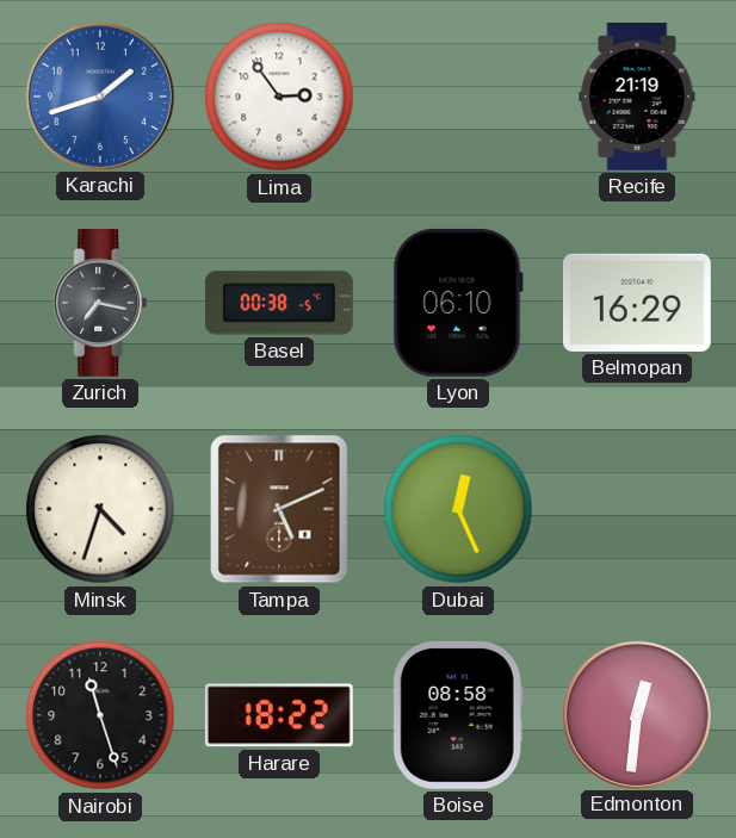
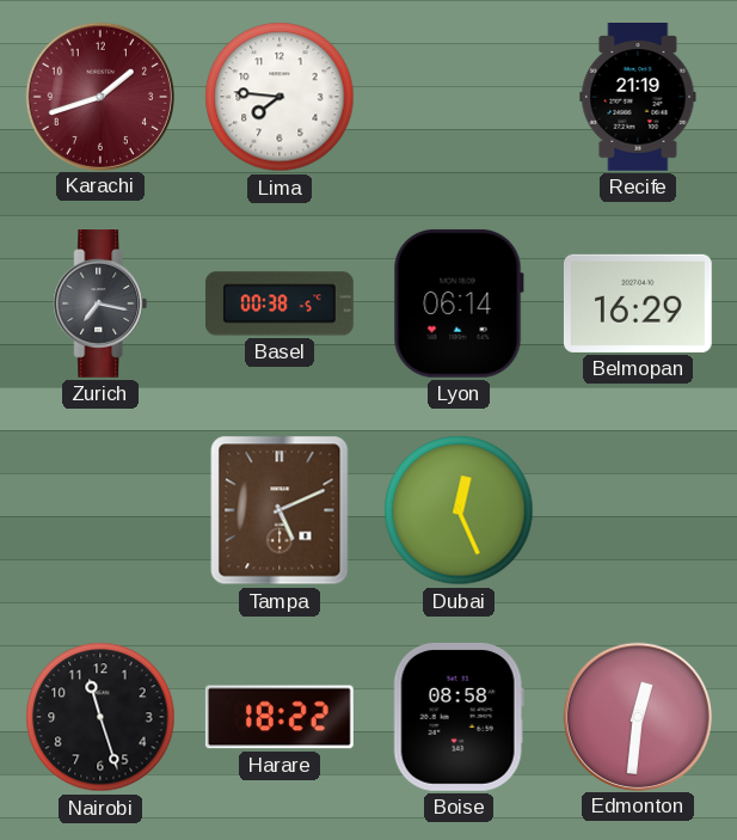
Karachi dial: blue -> burgundy (99, 96)
Lima: 2:54 -> 7:46 (280, 97)
Lyon: 06:10 -> 06:14 (459, 303)
Minsk: 4:33 -> none (100, 509)
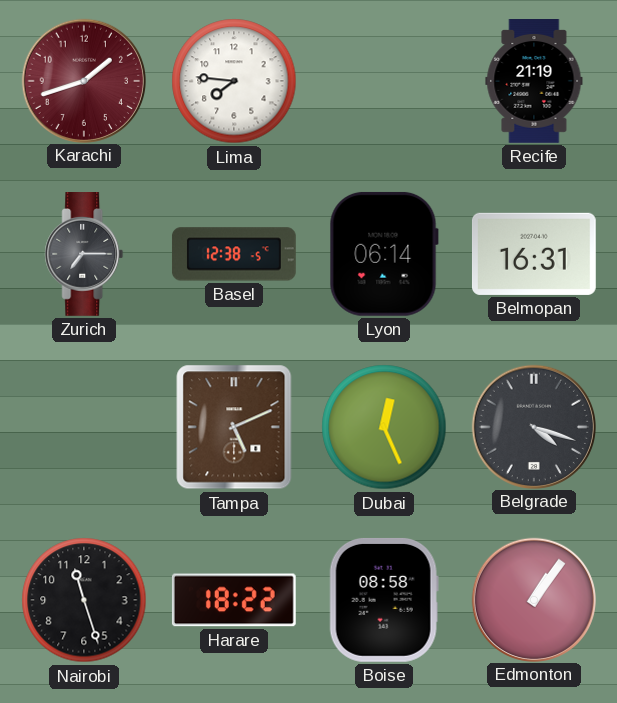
Zurich: 7:17 -> 7:15 (84, 255)
Basel: 00:38 -> 12:38 (234, 254)
Belmopan: 16:29 -> 16:31 (534, 254)
Belgrade: none -> 4:18 (533, 426)
Edmonton: 12:31 -> 1:06 (533, 599)
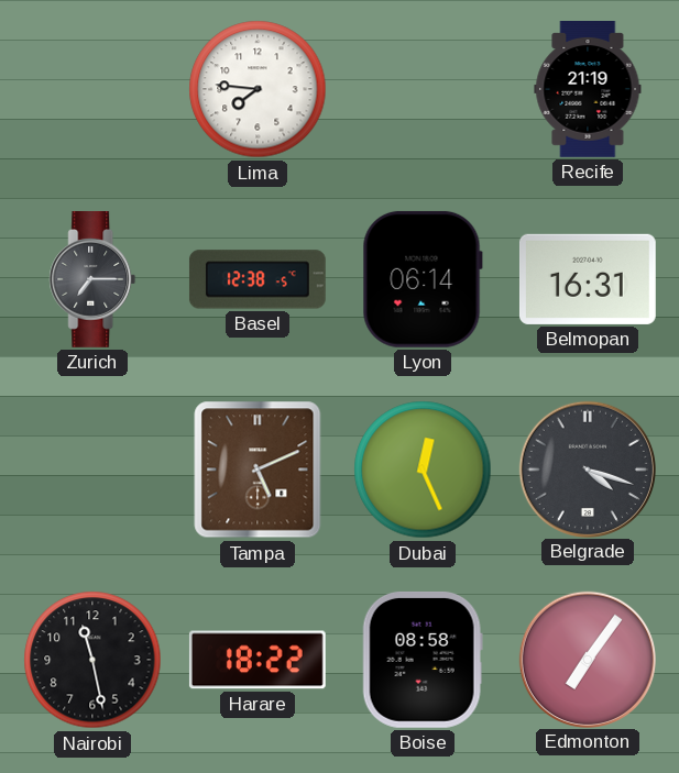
Karachi: 1:42 -> none (83, 80)
Nairobi: 11:27 -> 11:28 (92, 660)
Edmonton: 1:06 -> 7:06 (587, 659)
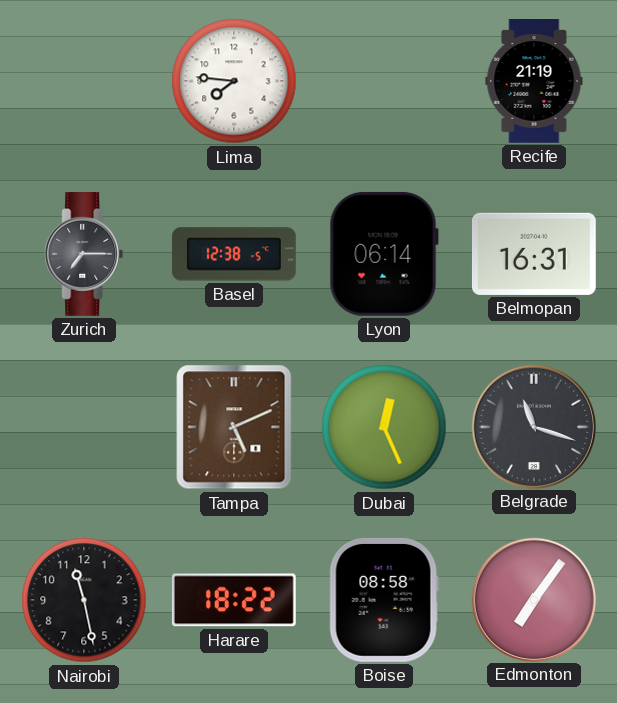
Belgrade: 4:18 -> 11:18 (533, 426)
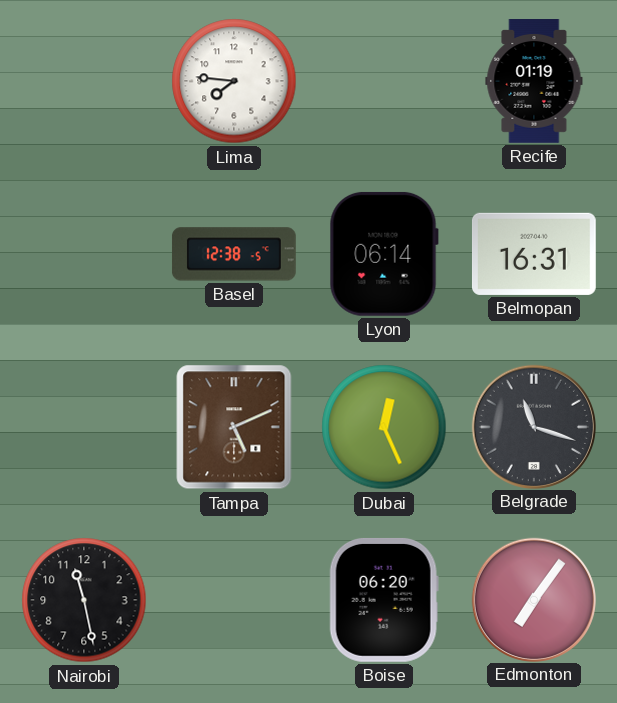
Recife: 21:19 -> 01:19 (534, 82)
Zurich: 7:15 -> none (84, 255)
Harare: 18:22 -> none (234, 600)
Boise: 08:58 -> 06:20 (384, 600)
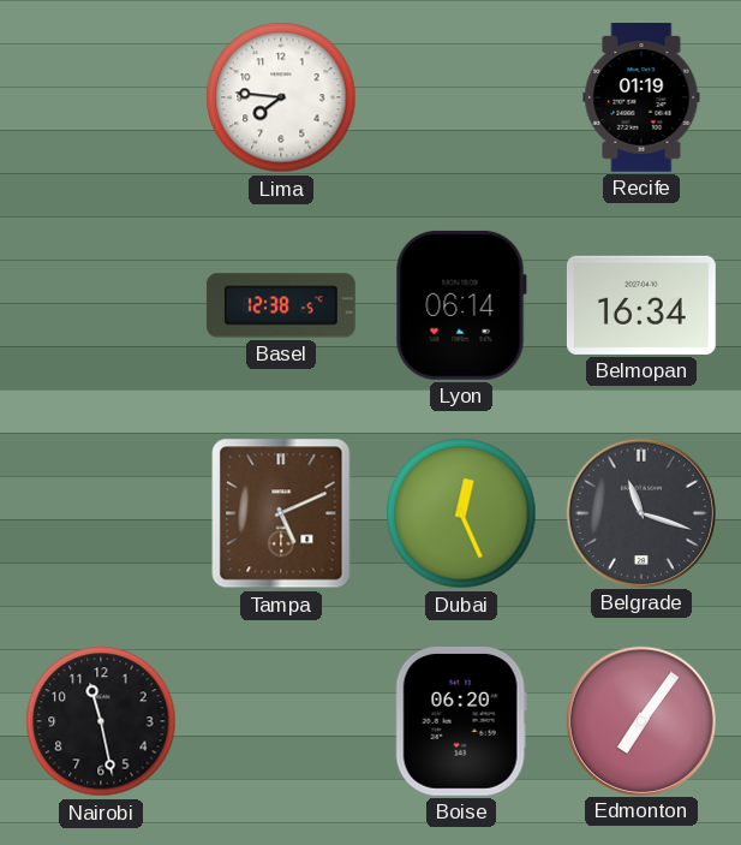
Belmopan: 16:31 -> 16:34 (641, 305)
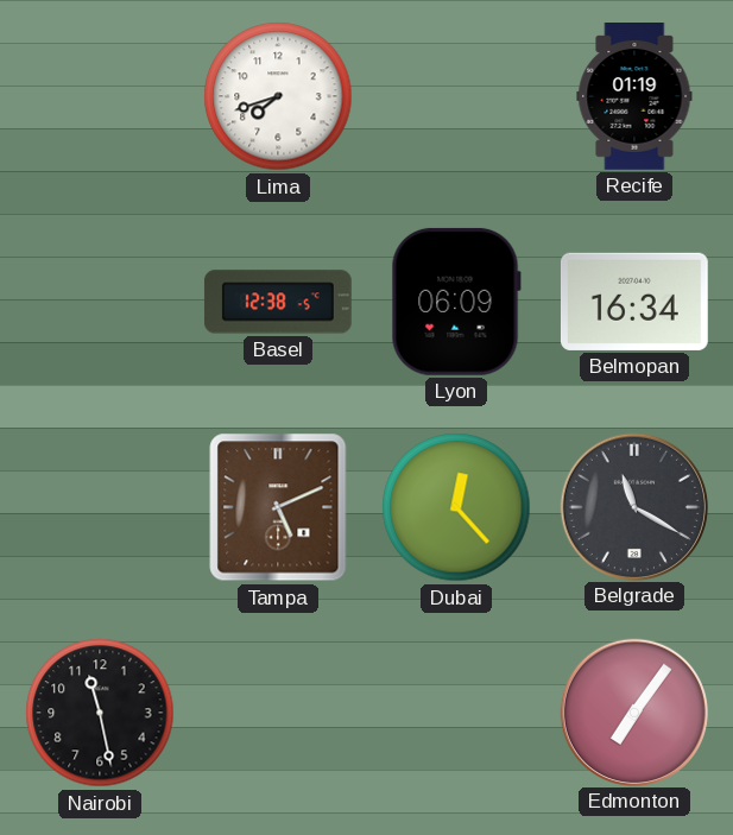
Lima: 7:46 -> 7:42 (278, 96)
Lyon: 06:14 -> 06:09 (456, 302)
Dubai: 12:26 -> 12:23 (456, 507)
Belgrade: 11:18 -> 11:20 (633, 506)
Boise: 06:20 -> none (461, 721)
